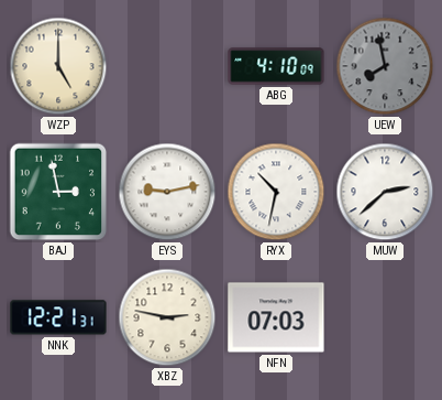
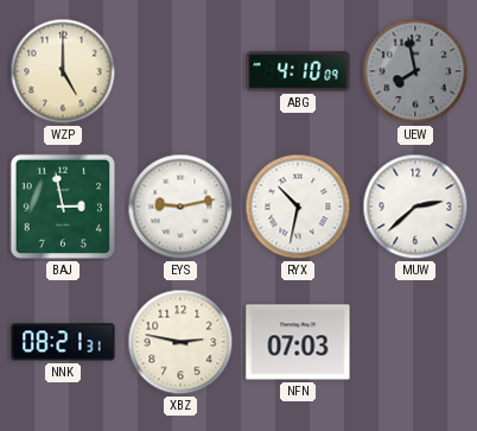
NNK: 12:21 -> 08:21 (63, 342)
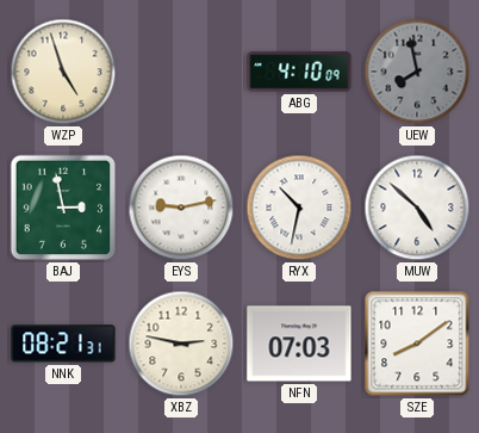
WZP: 5:00 -> 4:57 (63, 72)
MUW: 2:38 -> 4:52 (417, 208)
SZE: none -> 8:09 (417, 344)
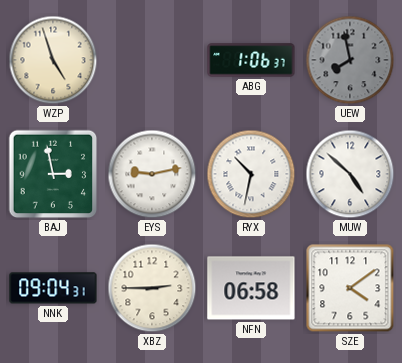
ABG: 4:10 -> 1:06 (251, 60)
NNK: 08:21 -> 09:04 (53, 288)
XBZ: 2:47 -> 2:45 (152, 288)
NFN: 07:03 -> 06:58 (251, 288)
SZE: 8:09 -> 4:09 (350, 288)
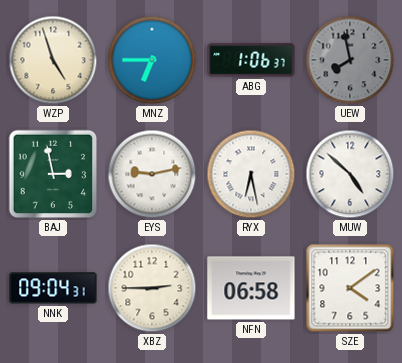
MNZ: none -> 6:45 (152, 60)
RYX: 10:32 -> 6:28 (251, 174)
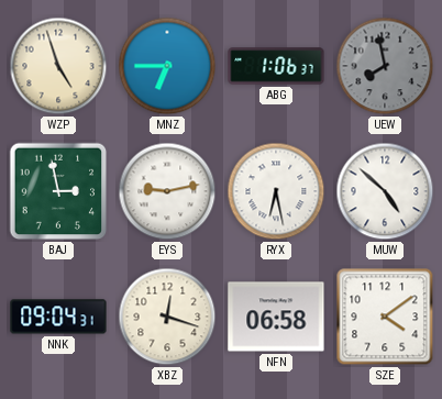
XBZ: 2:45 -> 12:18 (167, 317)
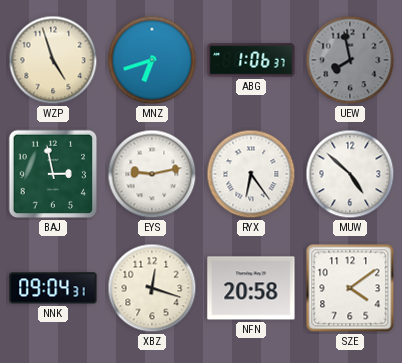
MNZ: 6:45 -> 6:42 (152, 60)
RYX: 6:28 -> 6:24 (251, 174)
NFN: 06:58 -> 20:58 (251, 288)
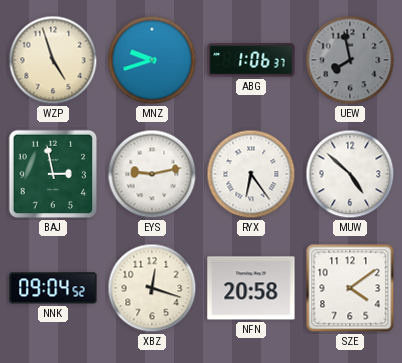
MNZ: 6:42 -> 9:42 (152, 60)
NNK: 09:04:31 -> 09:04:52 (53, 288)
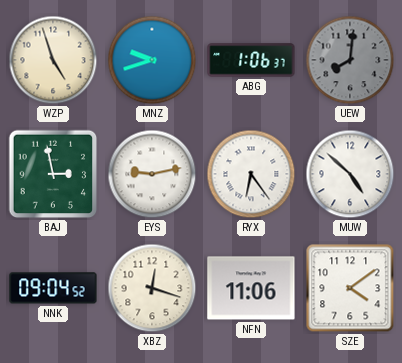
UEW: 7:58 -> 8:01 (350, 60)
NFN: 20:58 -> 11:06 (251, 288)
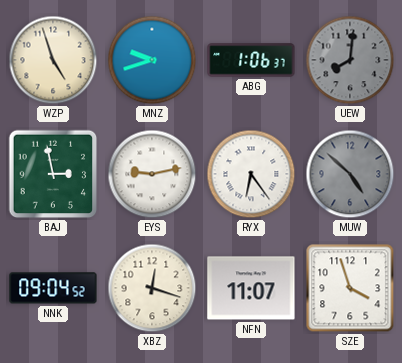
MUW dial: white -> grey (350, 174)
NFN: 11:06 -> 11:07 (251, 288)
SZE: 4:09 -> 3:57 (350, 288)
